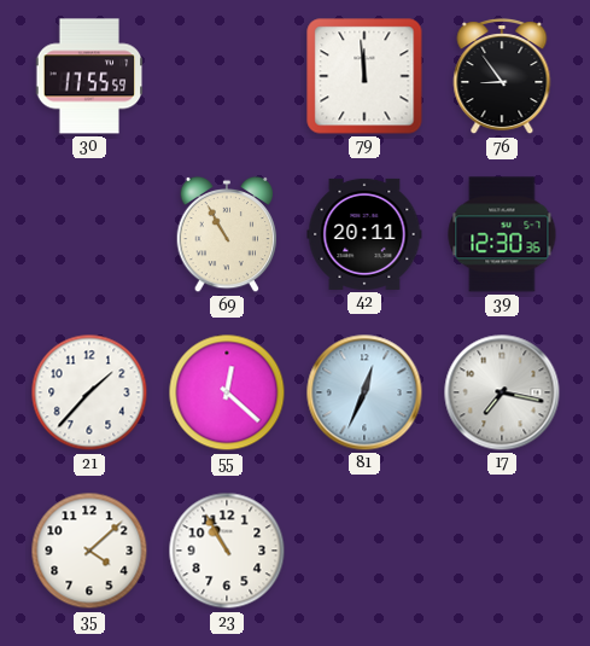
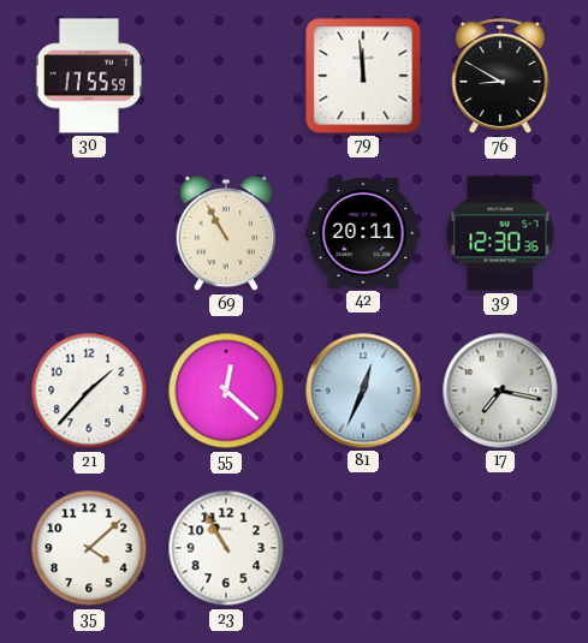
76: 8:54 -> 8:50 (500, 76)
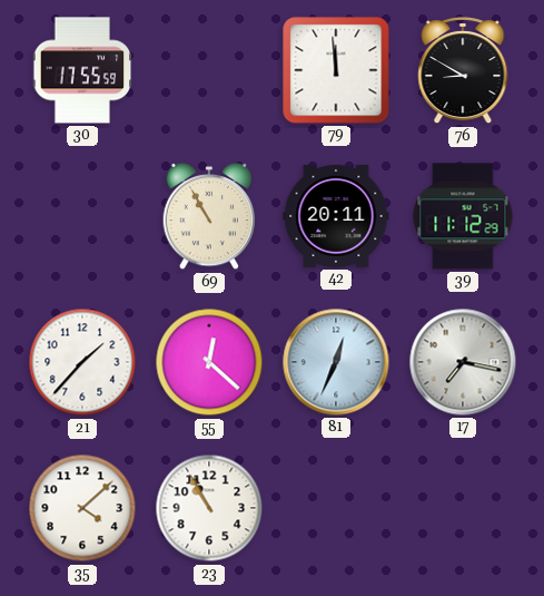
39: 12:30 -> 11:12 (463, 216)
